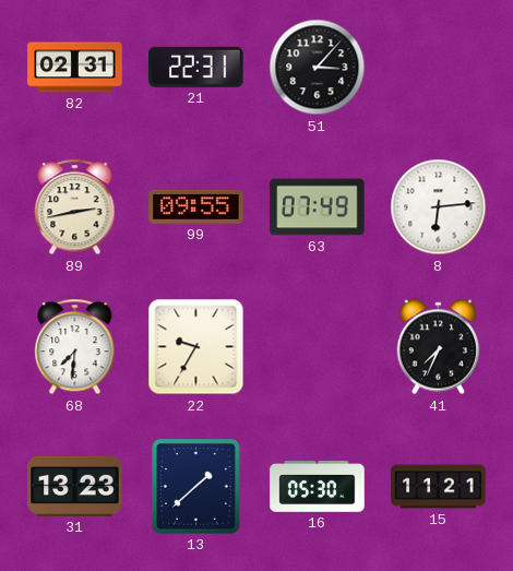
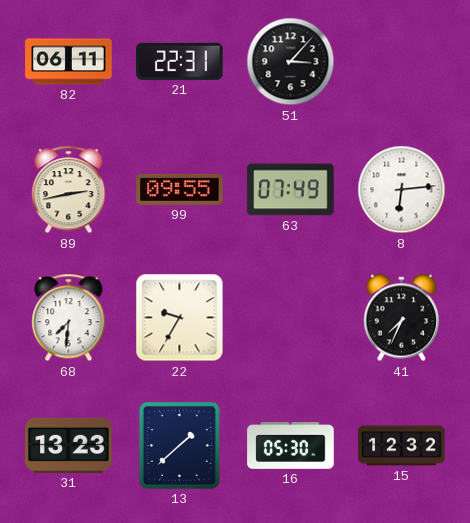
82: 02:31 -> 06:11 (69, 62)
15: 11:21 -> 12:32 (402, 446)
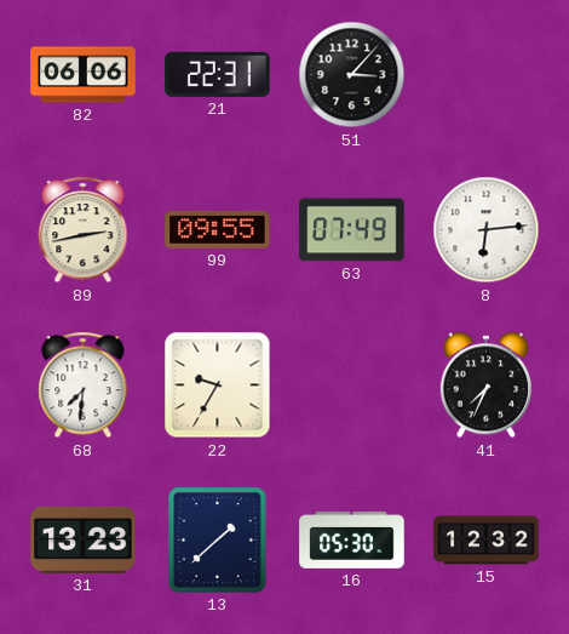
82: 06:11 -> 06:06 (84, 75)
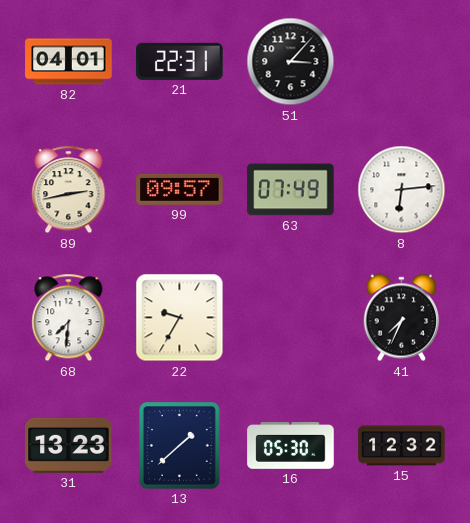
82: 06:06 -> 04:01 (69, 62)
99: 09:55 -> 09:57 (180, 189)
